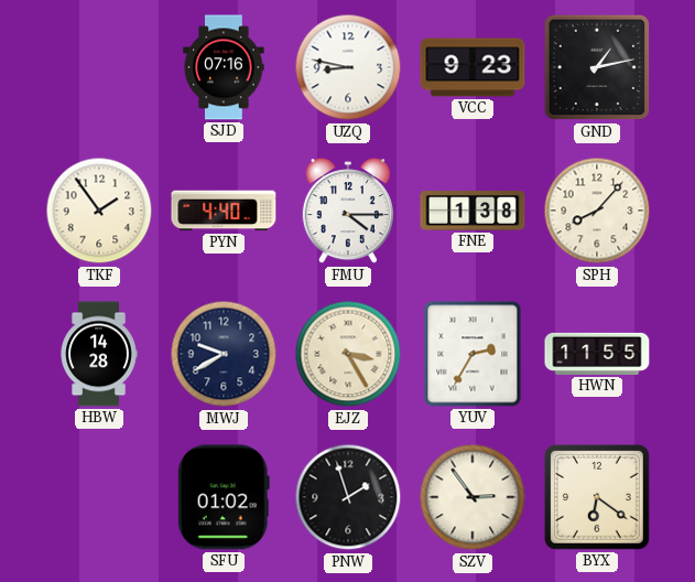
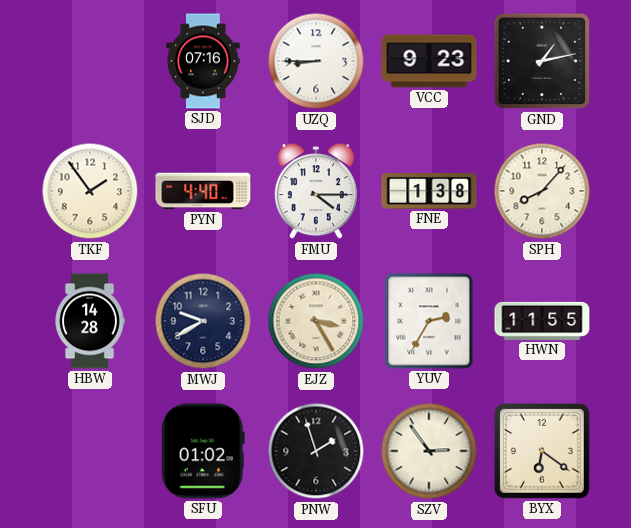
UZQ: 8:47 -> 8:45 (316, 61)
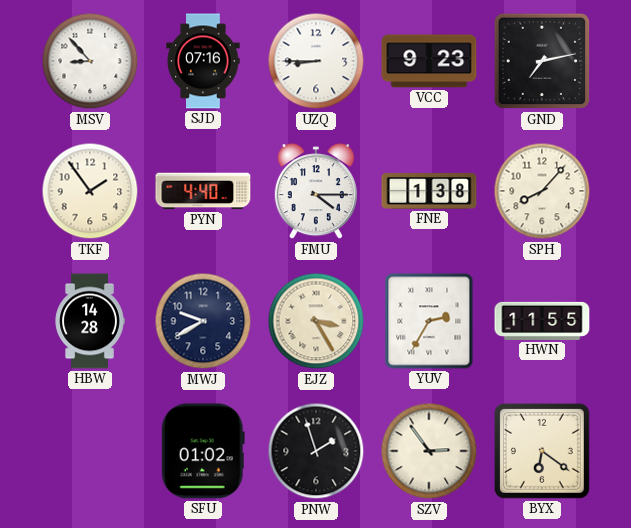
MSV: none -> 8:53 (90, 61)
GND: 1:13 -> 7:13 (542, 61)
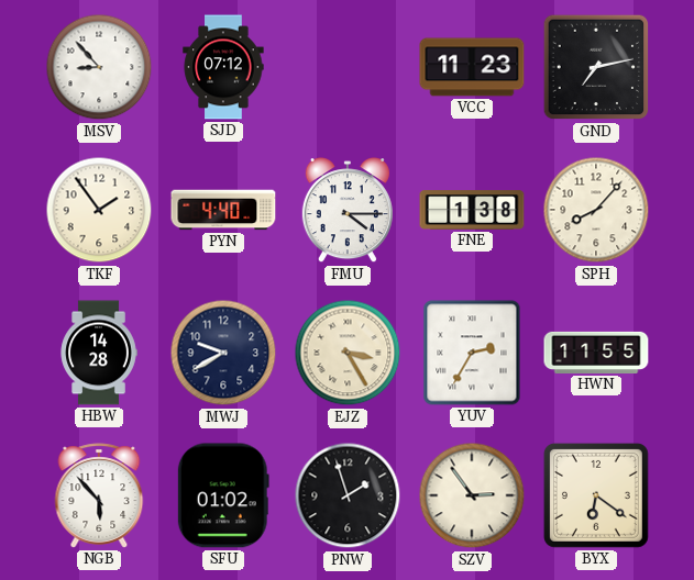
SJD: 07:16 -> 07:12 (223, 67)
UZQ: 8:45 -> none (316, 61)
VCC: 9:23 -> 11:23 (472, 67)
NGB: none -> 5:53 (99, 495)
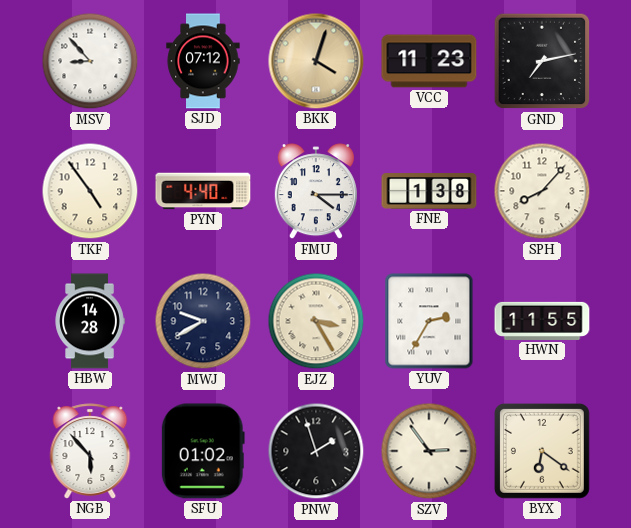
BKK: none -> 4:03 (316, 61)
TKF: 1:54 -> 4:54 (90, 191)
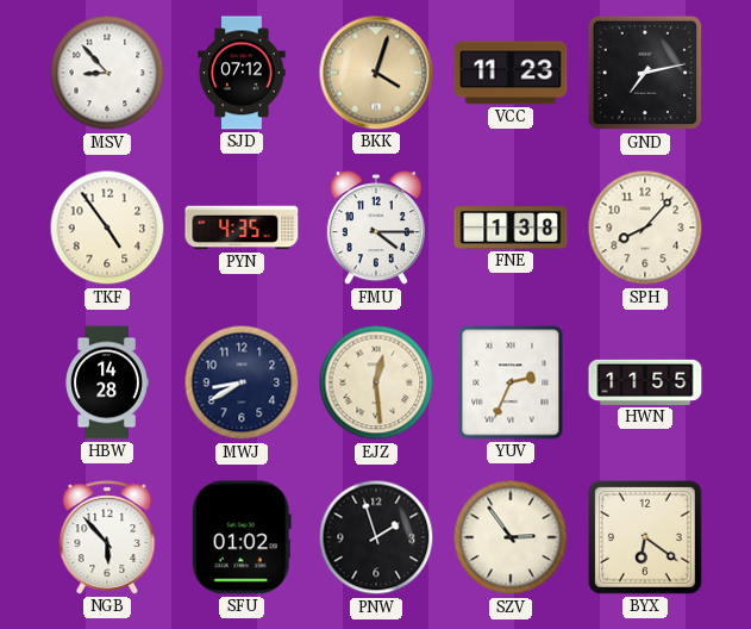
PYN: 4:40 -> 4:35 (242, 228)
MWJ: 9:40 -> 8:40 (242, 382)
EJZ: 3:25 -> 12:29 (376, 382)
YUV: 2:35 -> 2:34 (511, 382)
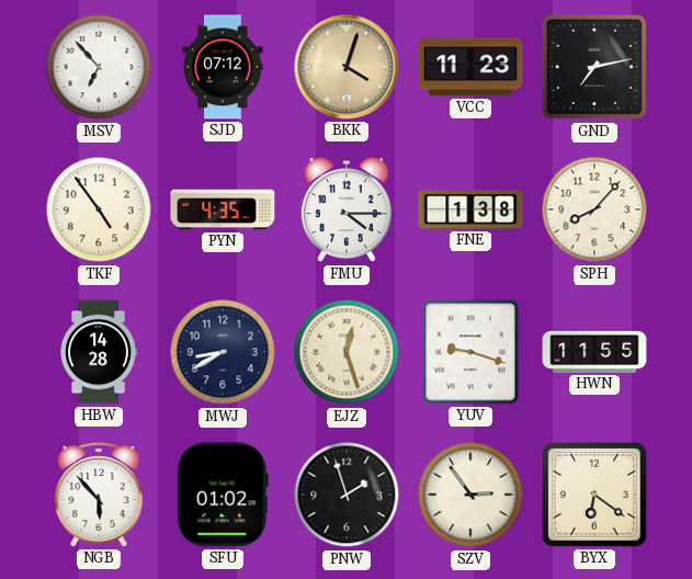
MSV: 8:53 -> 6:53 (99, 67)
EJZ: 12:29 -> 12:27 (347, 352)
YUV: 2:34 -> 9:18 (470, 352)
